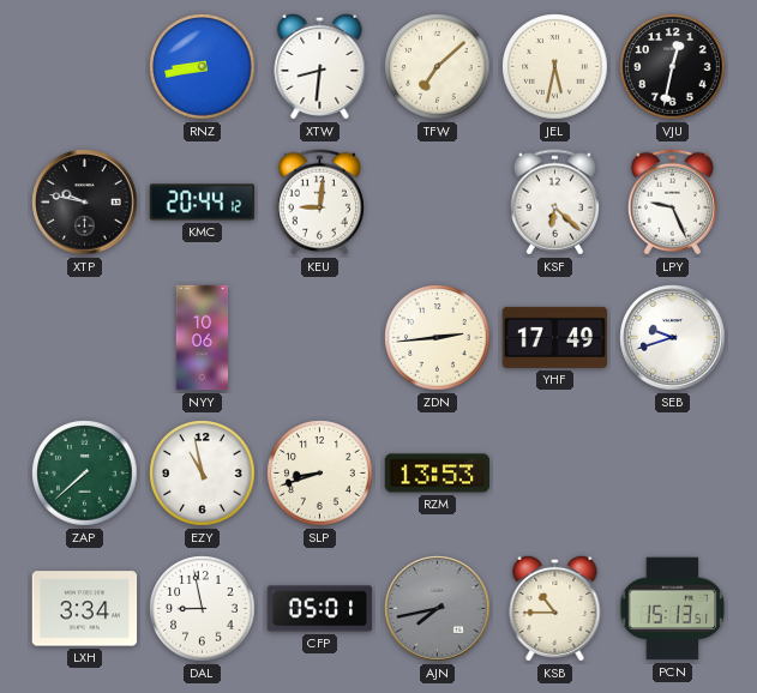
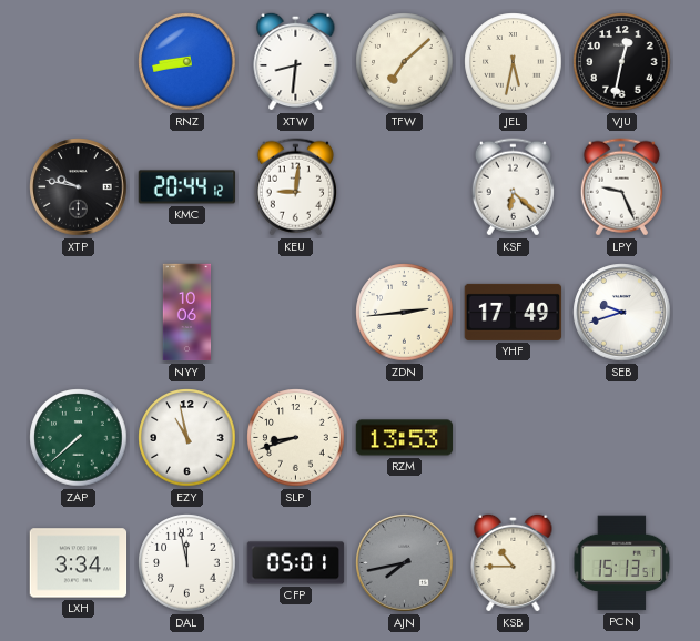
DAL: 8:58 -> 11:58 (187, 563)
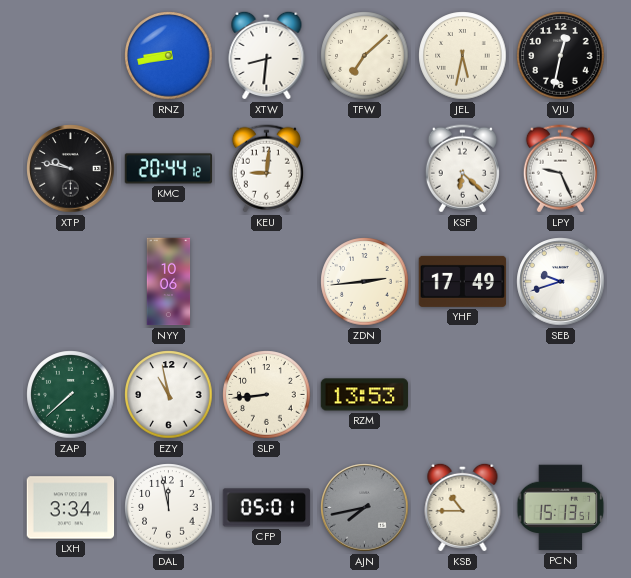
SLP: 8:42 -> 8:44 (267, 395)
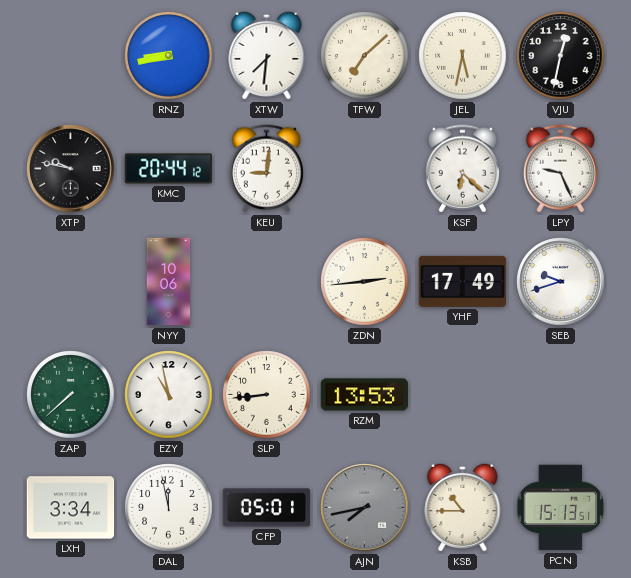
XTW: 8:31 -> 7:31 (267, 55)
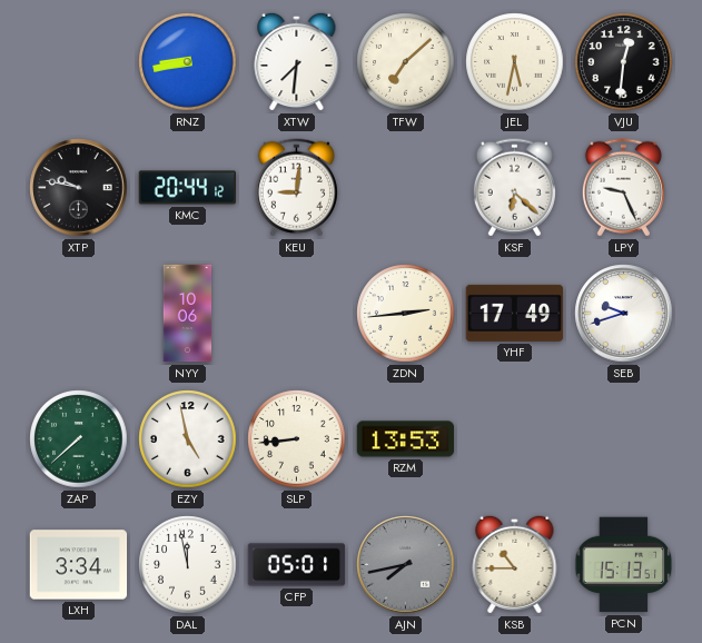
VJU: 12:32 -> 12:31 (624, 62)
EZY: 10:58 -> 4:58 (188, 439)
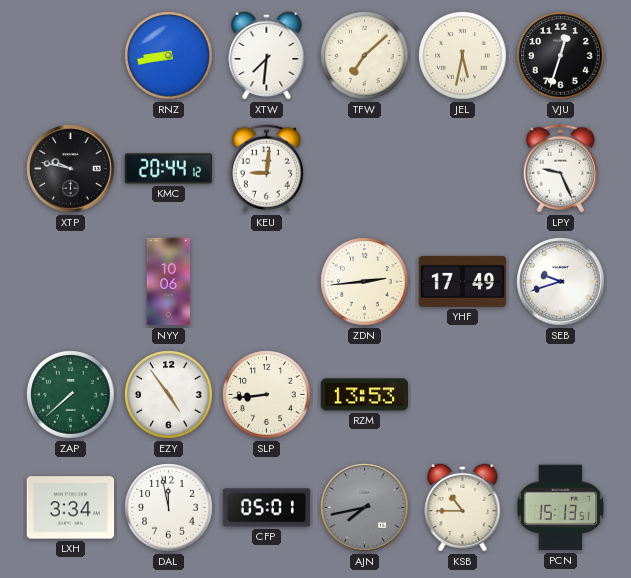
VJU: 12:31 -> 12:33 (561, 56)
KSF: 6:22 -> none (514, 188)
EZY: 4:58 -> 4:54 (169, 395)
